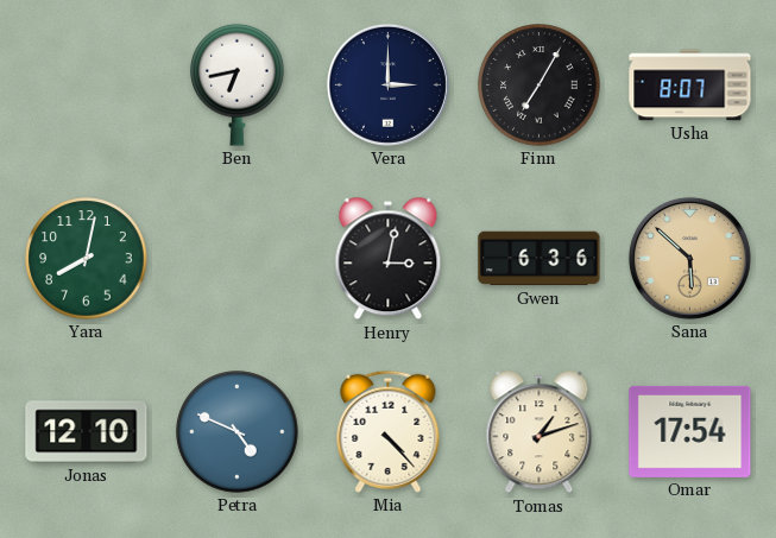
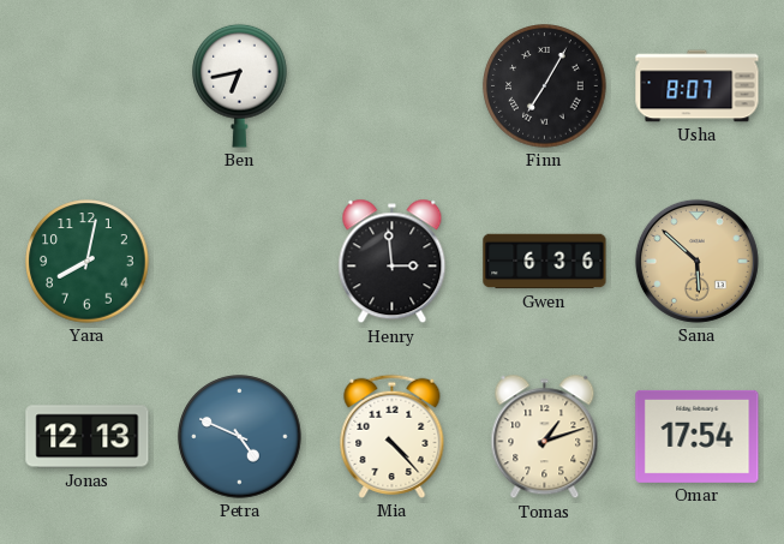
Vera: 3:00 -> none (387, 84)
Henry: 3:02 -> 2:59 (393, 262)
Jonas: 12:10 -> 12:13 (88, 437)
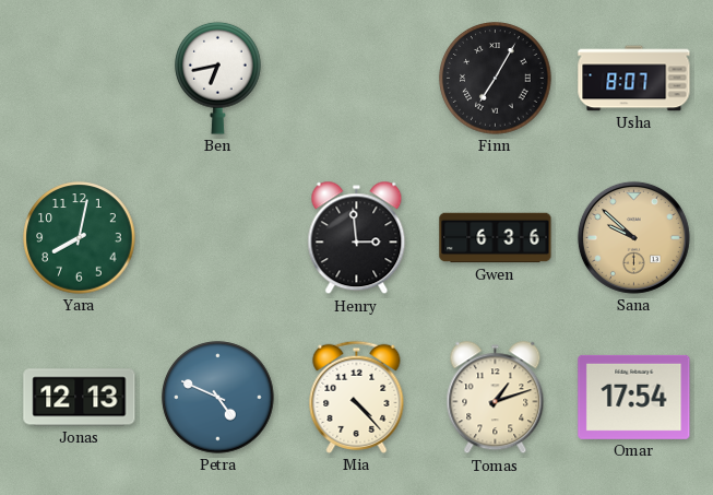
Sana: 5:52 -> 9:52 (633, 237)
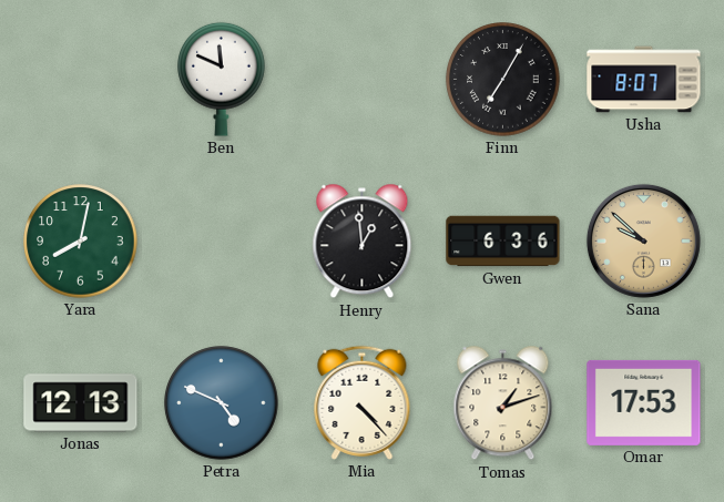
Ben: 6:43 -> 11:49 (222, 79)
Henry: 2:59 -> 12:59 (363, 242)
Omar: 17:54 -> 17:53 (644, 402)
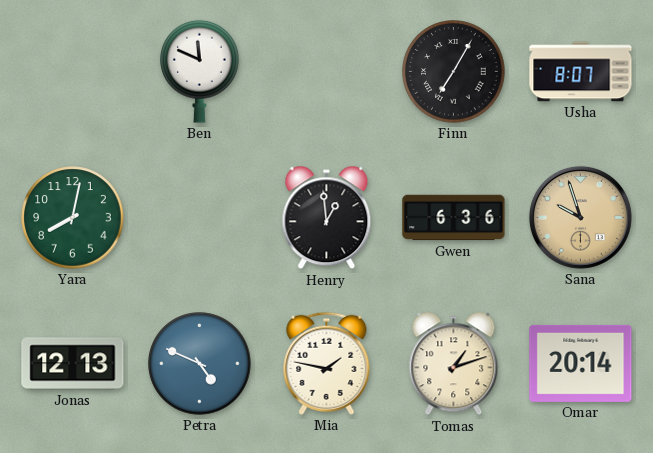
Sana: 9:52 -> 9:57 (580, 217)
Mia: 4:23 -> 1:47 (327, 363)
Omar: 17:53 -> 20:14 (581, 363)
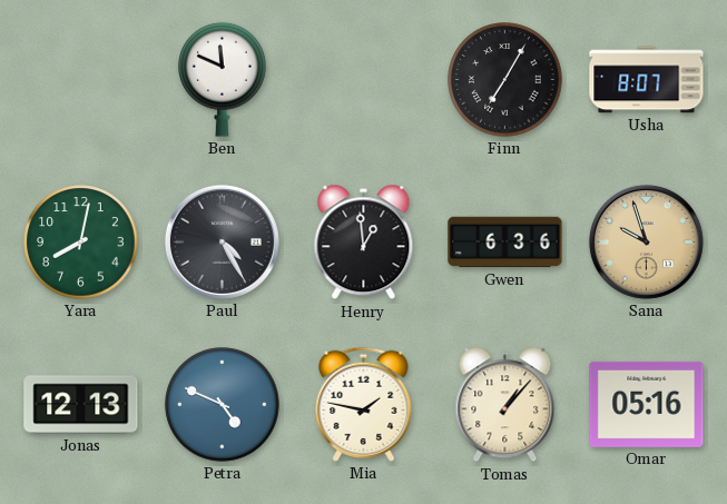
Paul: none -> 4:25 (222, 241)
Tomas: 1:12 -> 1:07 (505, 405)
Omar: 20:14 -> 05:16 (647, 404)
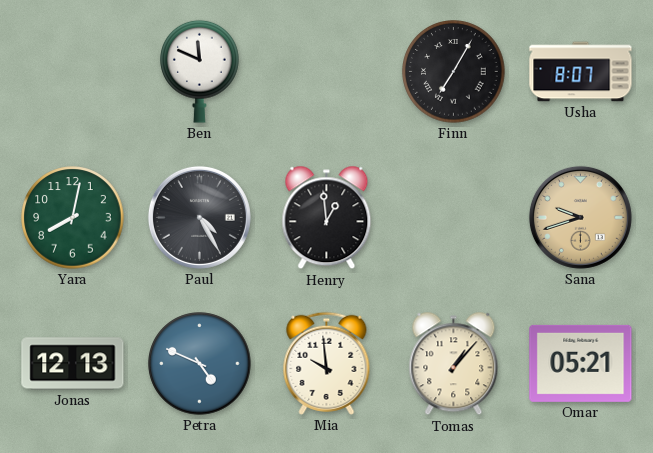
Gwen: 6:36 -> none (505, 243)
Sana: 9:57 -> 9:42 (580, 217)
Mia: 1:47 -> 9:59 (327, 363)
Omar: 05:16 -> 05:21 (581, 363)
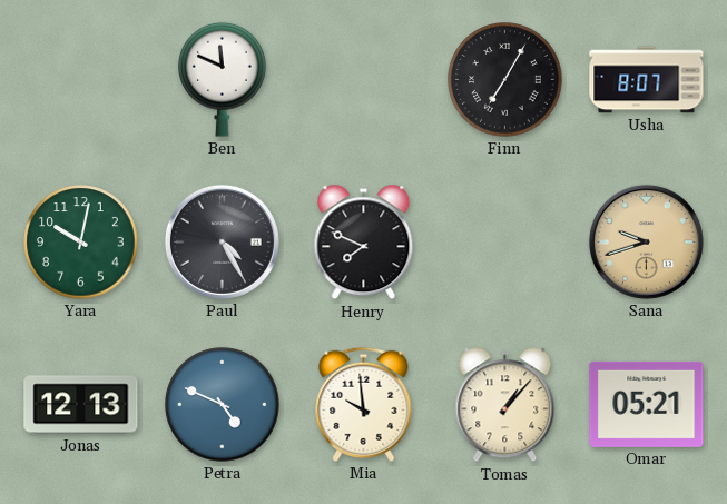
Yara: 8:02 -> 10:02 (81, 243)
Henry: 12:59 -> 7:49 (364, 243)
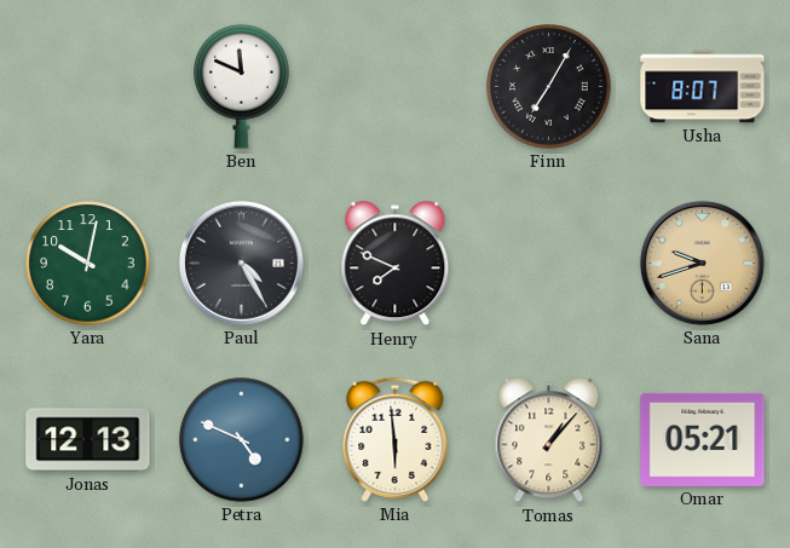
Mia: 9:59 -> 5:59 (396, 439)
